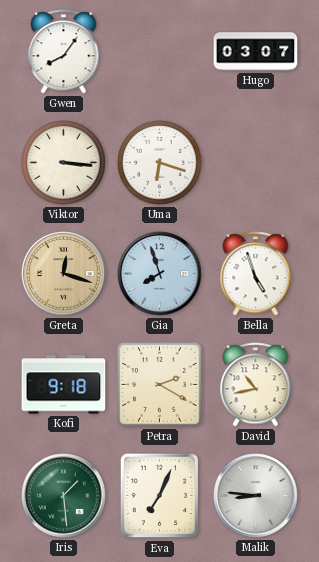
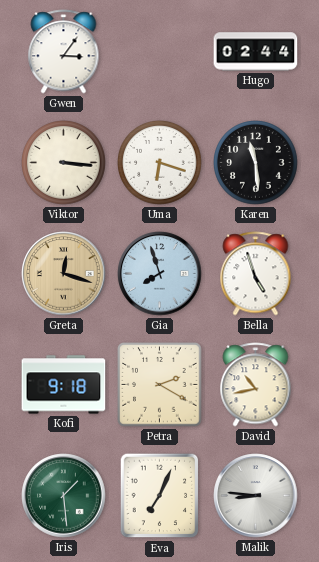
Gwen: 8:06 -> 3:06 (64, 52)
Hugo: 03:07 -> 02:44 (256, 52)
Karen: none -> 11:29 (256, 163)
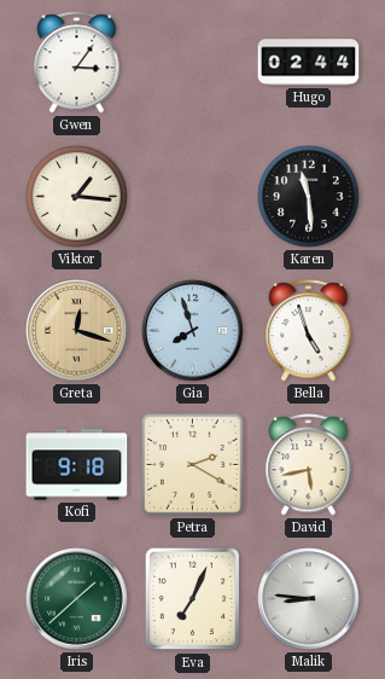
Viktor: 3:16 -> 1:16 (77, 197)
Uma: 6:18 -> none (160, 163)
David: 10:43 -> 5:43 (309, 465)
Iris: 1:29 -> 1:38 (77, 599)
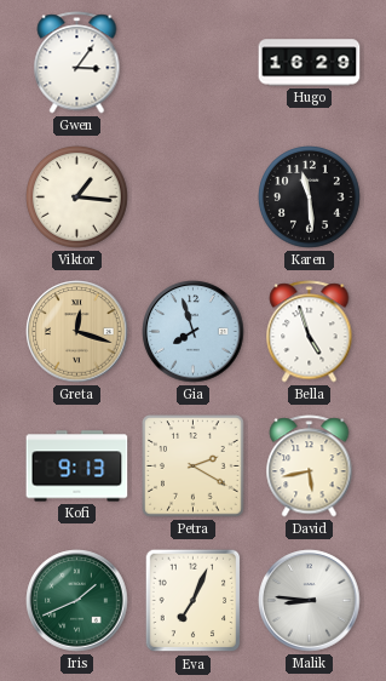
Hugo: 02:44 -> 16:29 (310, 63)
Kofi: 9:18 -> 9:13 (77, 467)
Iris: 1:38 -> 1:41 (77, 601)
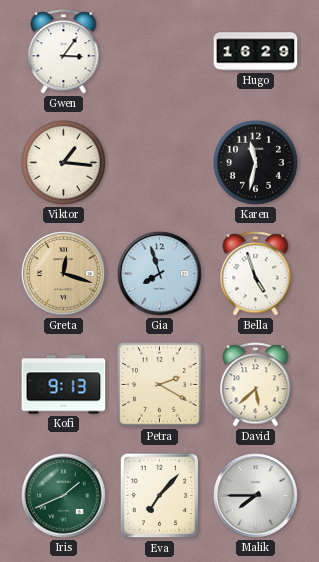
Karen: 11:29 -> 11:32 (256, 163)
David: 5:43 -> 5:38 (256, 385)
Eva: 7:04 -> 7:07 (160, 496)
Malik: 8:46 -> 7:45 (256, 496)
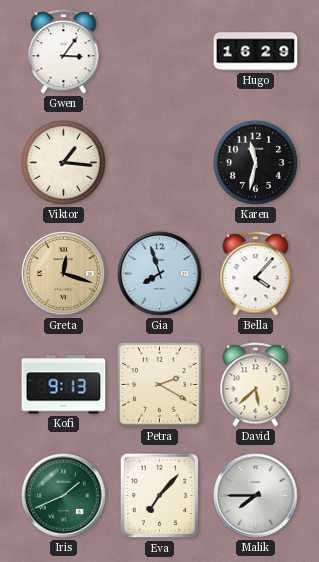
Bella: 4:57 -> 4:07 (256, 274)
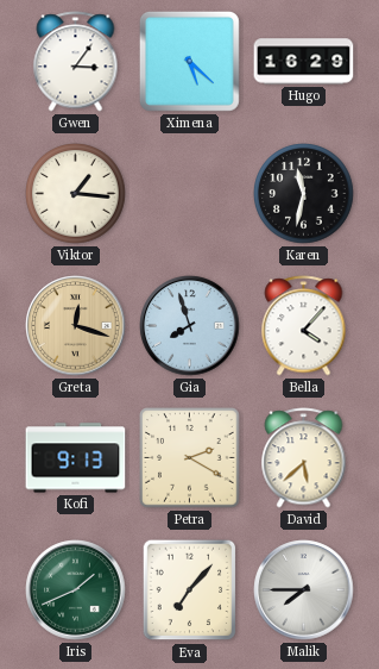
Ximena: none -> 5:22 (189, 61)
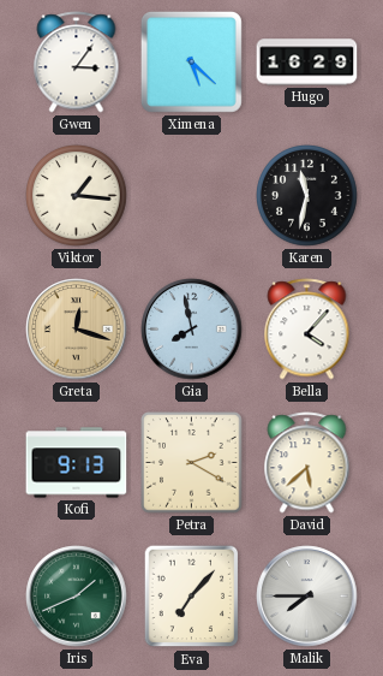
Gia: 7:57 -> 7:58 (192, 330)
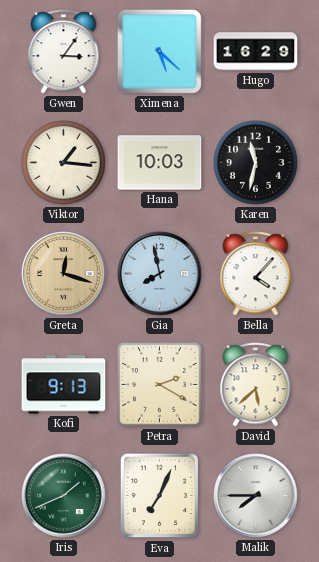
Hana: none -> 10:03 (160, 163)
Eva: 7:07 -> 7:04 (160, 496)
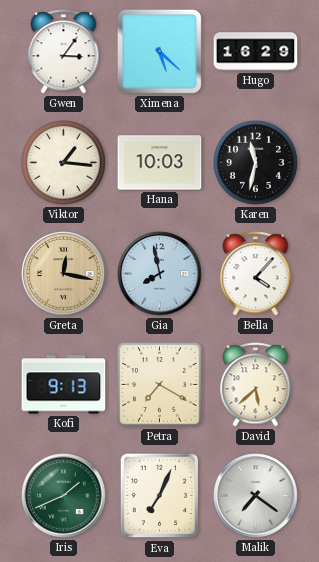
Greta: 12:18 -> 12:17 (64, 274)
Petra: 2:20 -> 7:20 (160, 385)
Malik: 7:45 -> 7:21 (256, 496)
